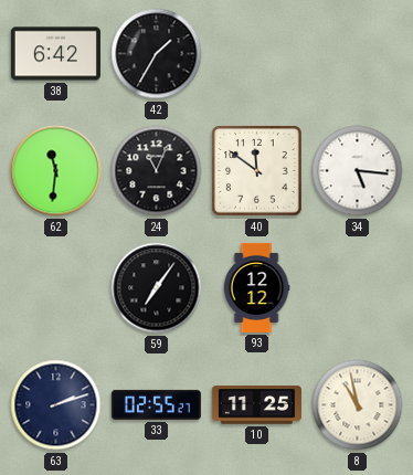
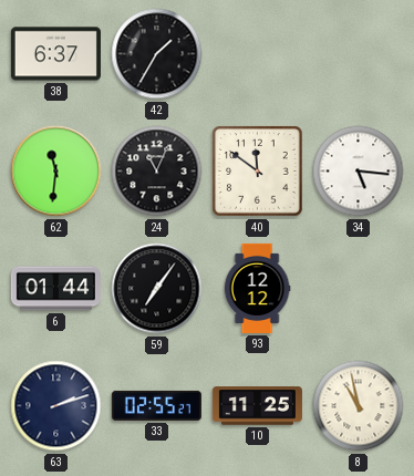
38: 6:42 -> 6:37 (55, 54)
6: none -> 01:44 (55, 289)
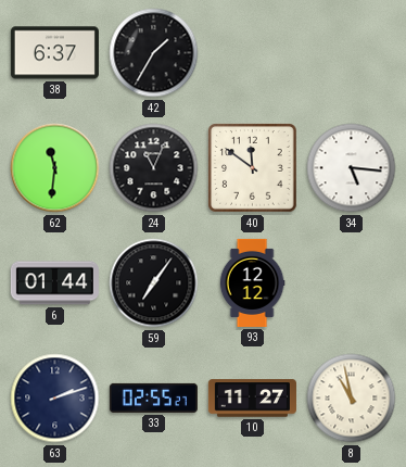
10: 11:25 -> 11:27 (252, 399)
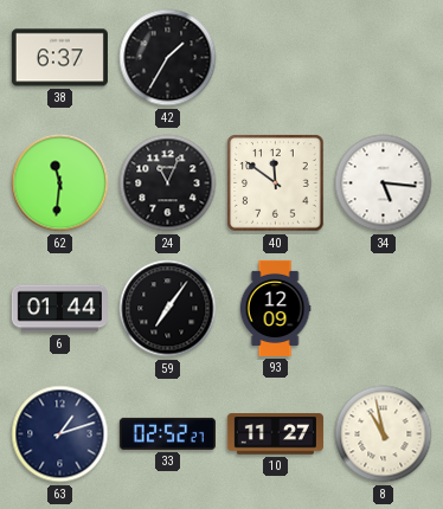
93: 12:12 -> 12:09 (275, 308)
63: 2:12 -> 1:12 (60, 434)
33: 02:55 -> 02:52 (167, 433)
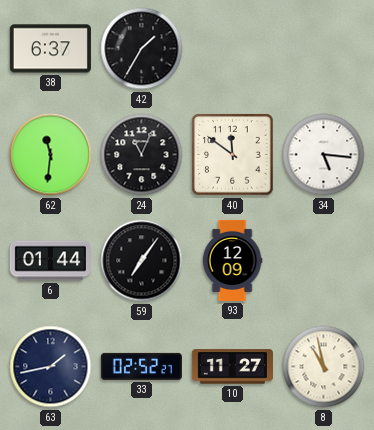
63: 1:12 -> 1:43 (51, 367)
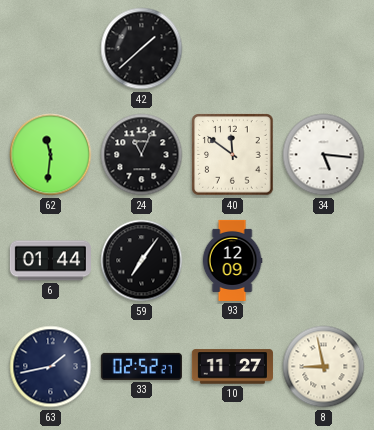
38: 6:37 -> none (50, 49)
42: 1:35 -> 1:38 (142, 49)
8: 10:58 -> 8:58 (324, 367)
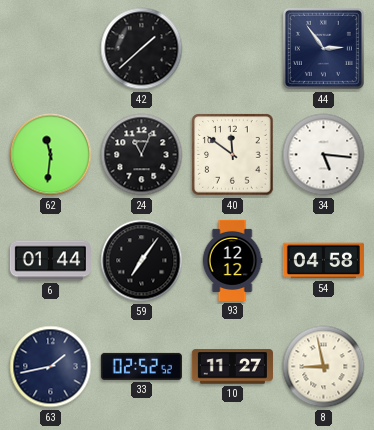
44: none -> 2:54 (323, 48)
93: 12:09 -> 12:12 (232, 260)
54: none -> 04:58 (323, 261)
33: 02:52:27 -> 02:52:52 (141, 366)
